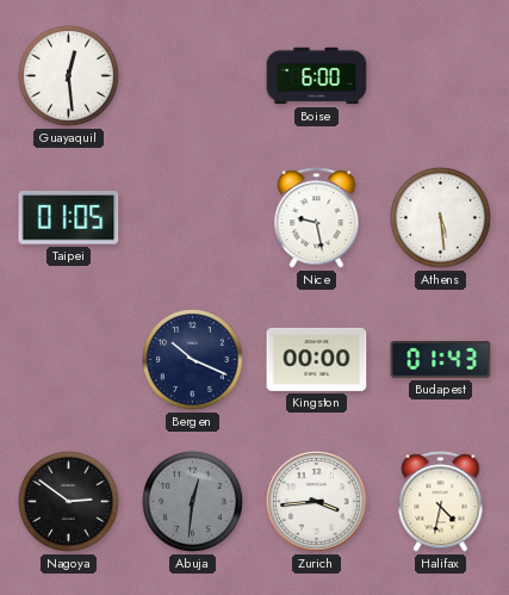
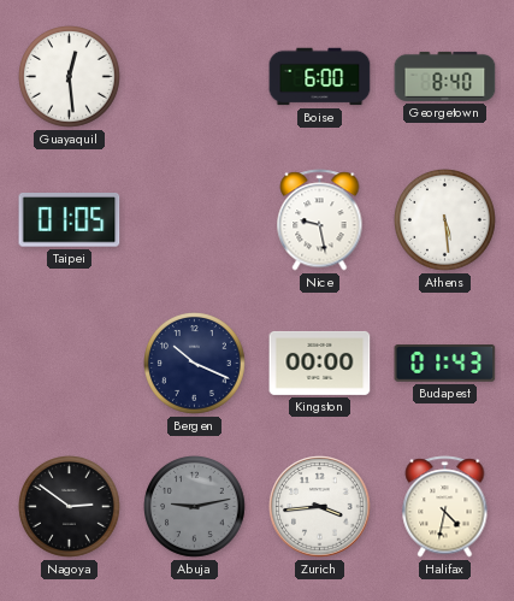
Georgetown: none -> 8:40 (445, 76)
Abuja: 12:31 -> 9:13 (195, 507)
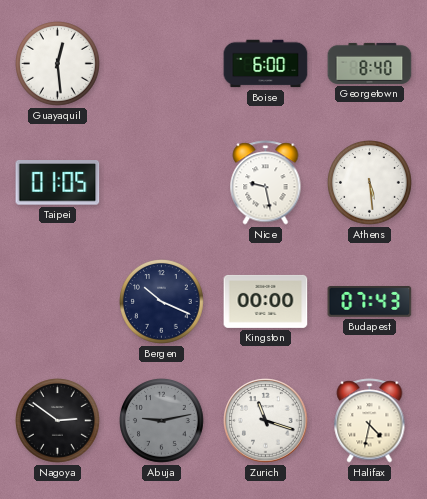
Budapest: 01:43 -> 07:43 (370, 302)
Zurich: 3:44 -> 11:18 (266, 421)
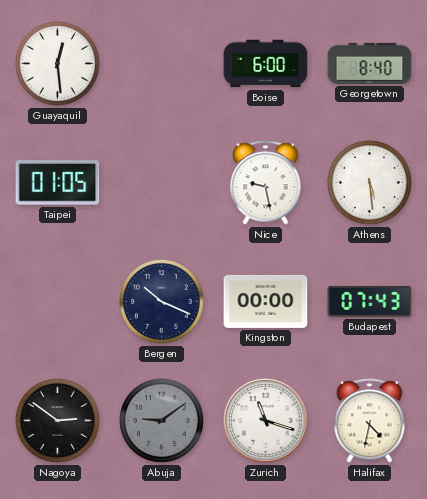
Abuja: 9:13 -> 9:09 (162, 421)
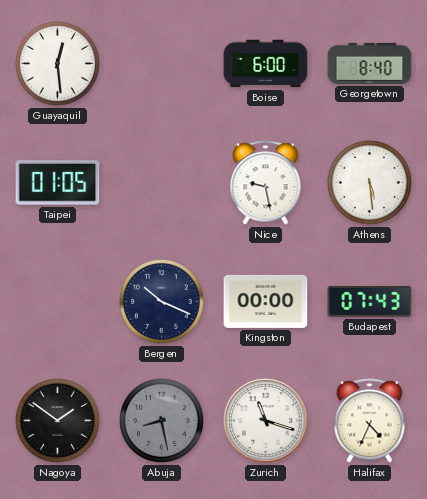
Nagoya: 2:51 -> 1:51 (58, 421)
Abuja: 9:09 -> 8:28 (162, 421)
Halifax: 4:32 -> 4:34 (370, 421)
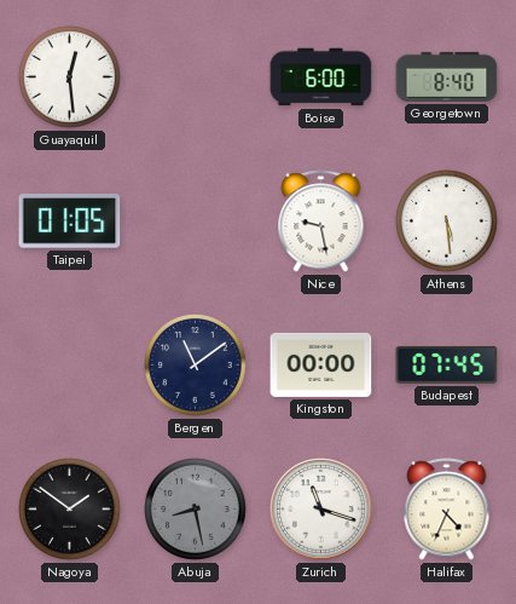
Bergen: 10:19 -> 11:09 (196, 366)
Budapest: 07:43 -> 07:45 (447, 366)
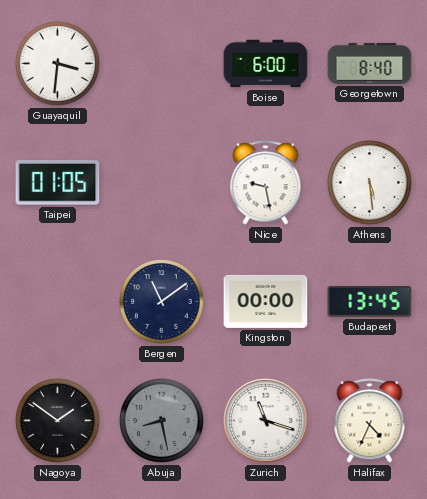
Guayaquil: 12:29 -> 3:31 (58, 64)
Budapest: 07:45 -> 13:45 (370, 302)
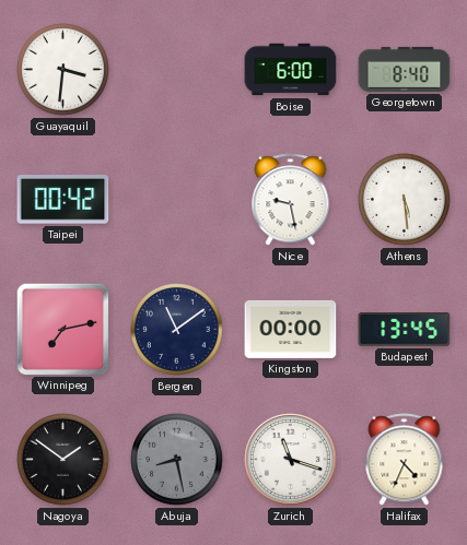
Taipei: 01:05 -> 00:42 (63, 200)
Winnipeg: none -> 7:13 (62, 329)
